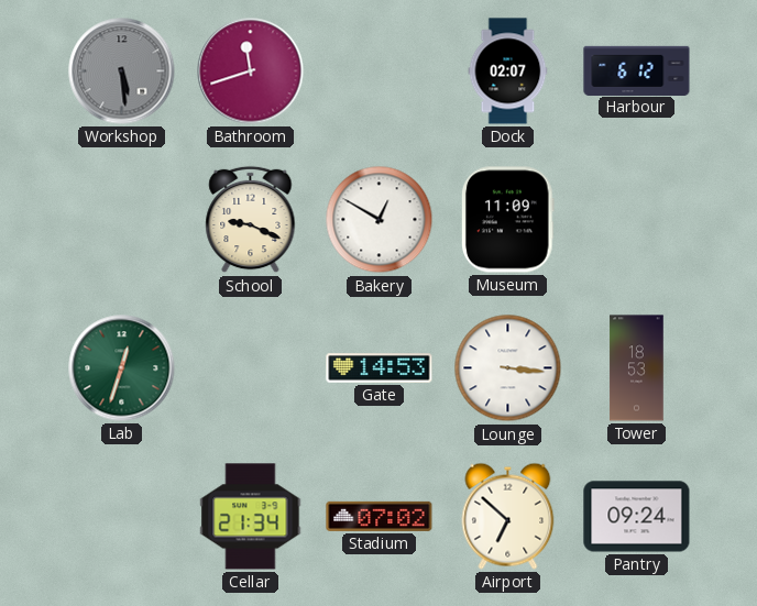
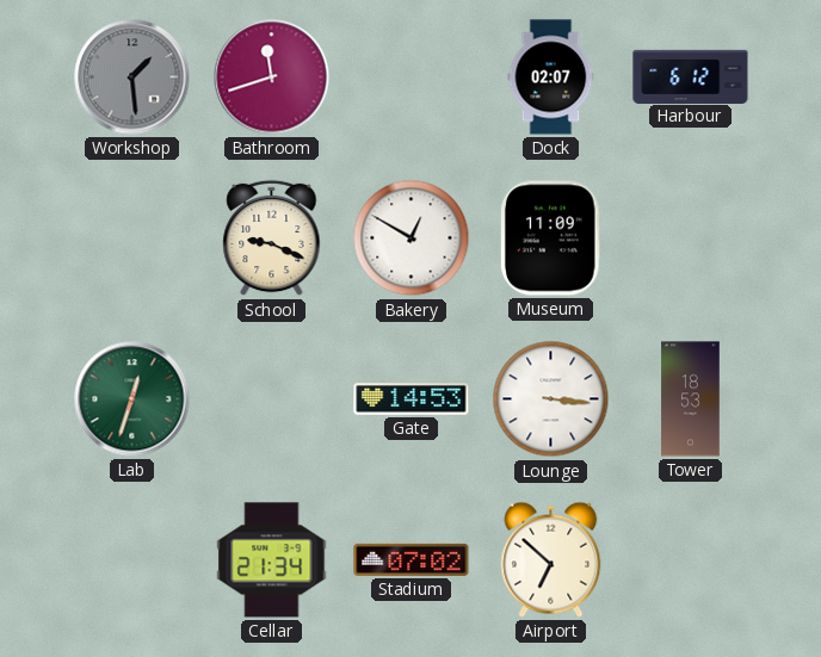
Workshop: 5:29 -> 1:29 (132, 78)
Pantry: 09:24 -> none (637, 517)
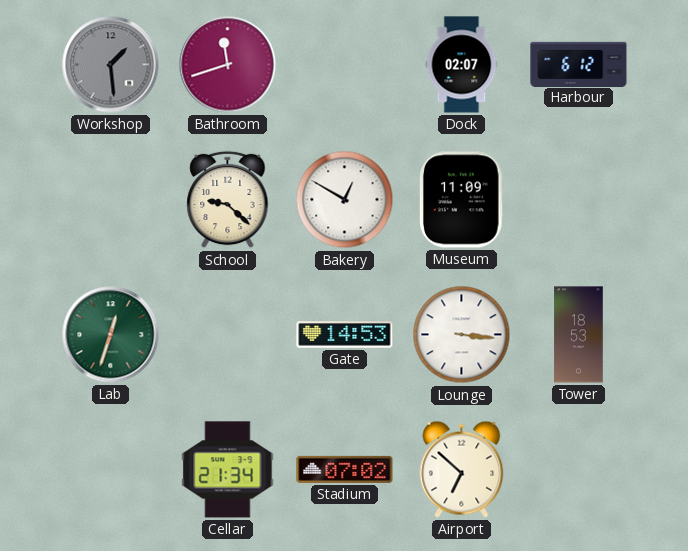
School: 9:19 -> 9:22 (228, 200)
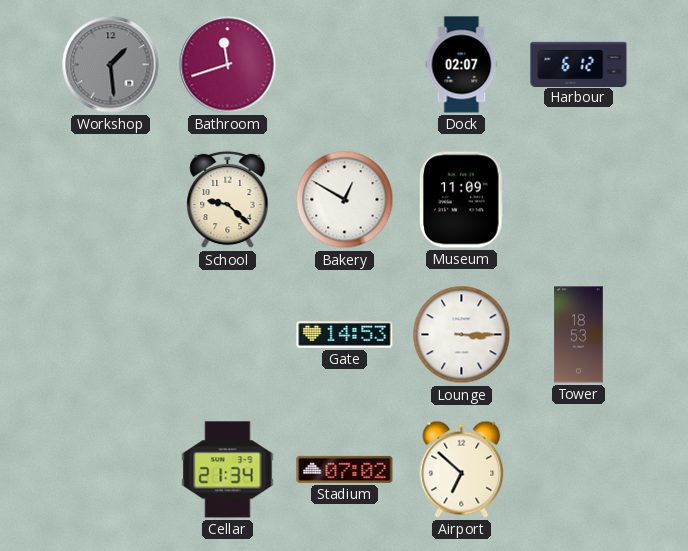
Lab: 12:33 -> none (111, 335)
Lounge: 3:16 -> 3:15 (462, 335)
